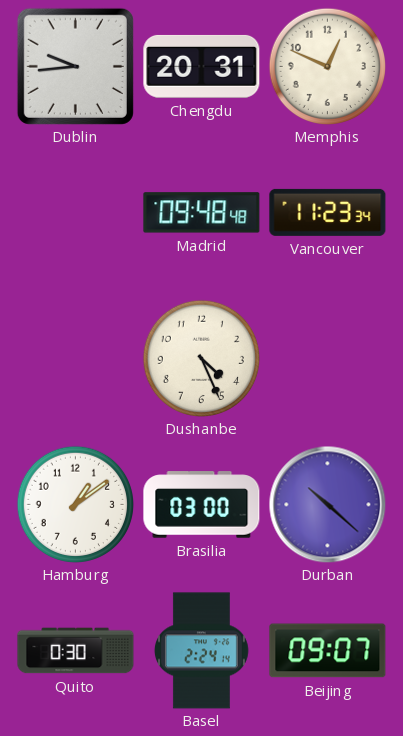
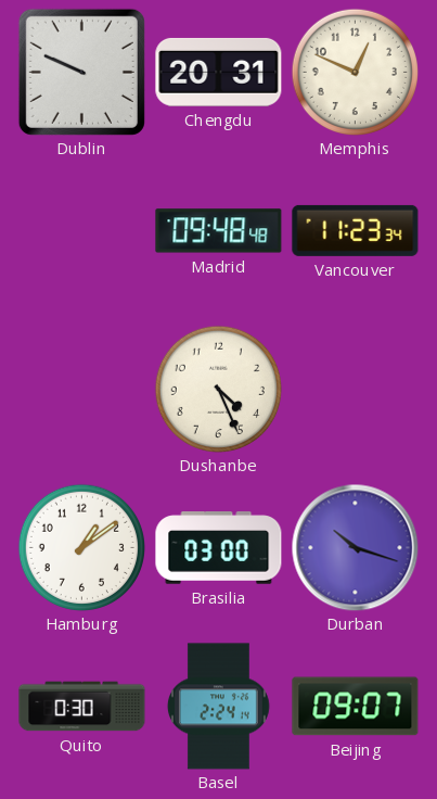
Dublin: 9:44 -> 9:49 (81, 72)
Durban: 10:22 -> 10:18 (355, 547)
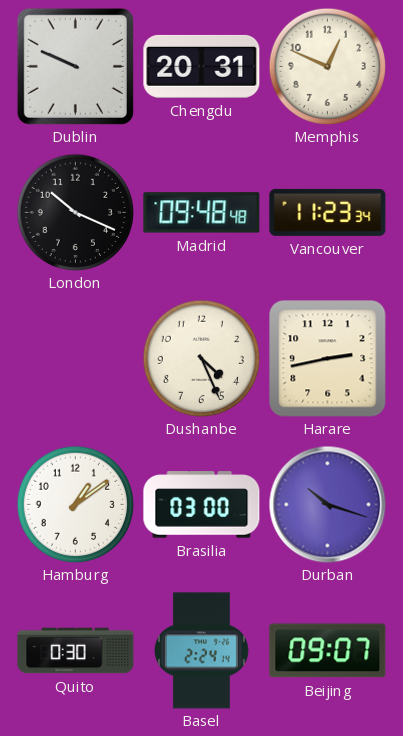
London: none -> 10:19 (75, 212)
Harare: none -> 2:43 (328, 359)
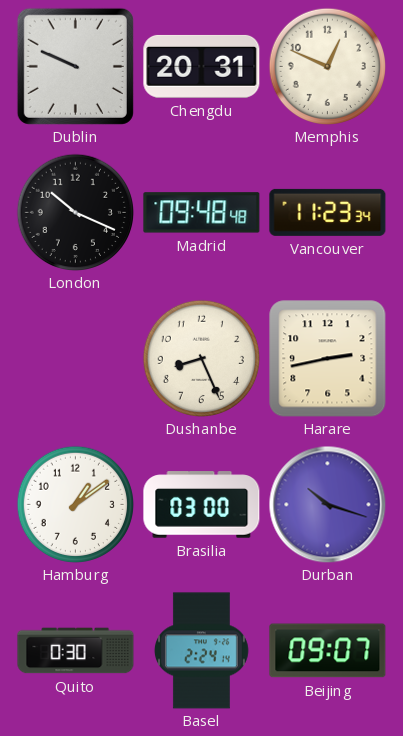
Dushanbe: 4:26 -> 8:26 (201, 358)
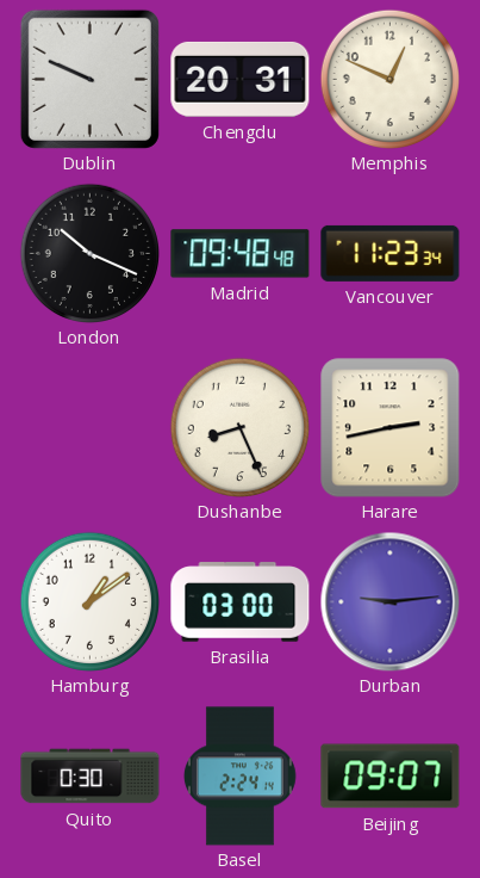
Durban: 10:18 -> 9:14 (389, 601)
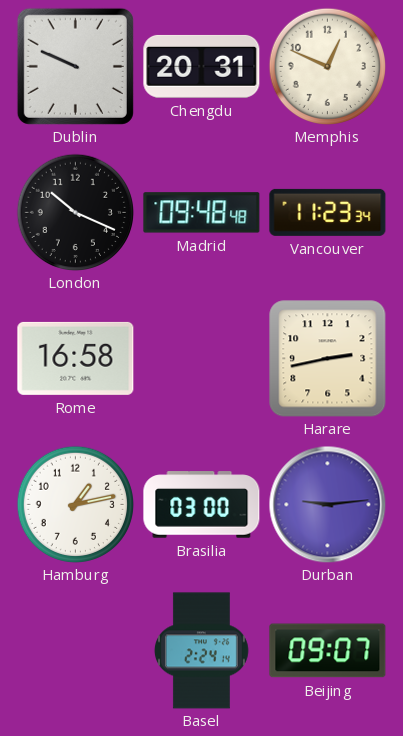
Rome: none -> 16:58 (76, 358)
Dushanbe: 8:26 -> none (239, 427)
Hamburg: 1:09 -> 1:13 (75, 504)
Quito: 0:30 -> none (91, 777)
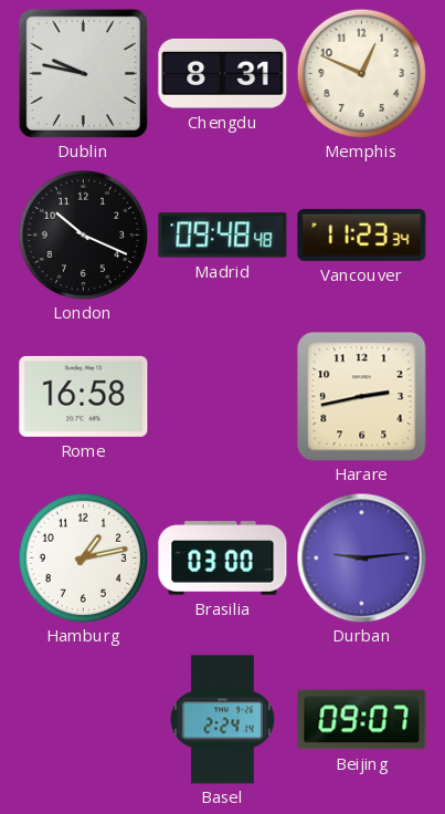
Dublin: 9:49 -> 9:47 (83, 73)
Chengdu: 20:31 -> 8:31 (223, 73)
